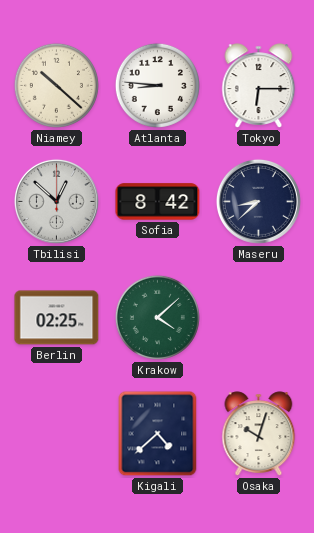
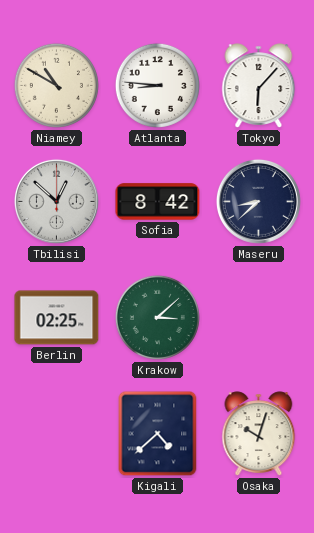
Niamey: 10:22 -> 10:50 (56, 85)
Tokyo: 6:15 -> 6:07 (259, 86)
Krakow: 4:08 -> 3:08 (157, 317)
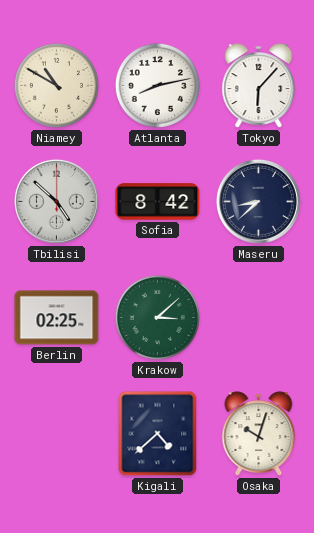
Atlanta: 8:46 -> 8:13 (157, 85)
Tbilisi: 12:52 -> 4:52 (56, 201)
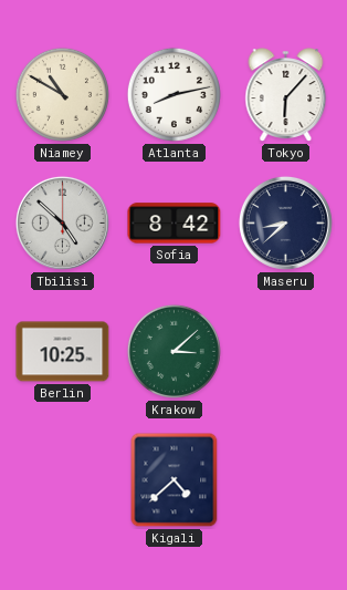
Berlin: 02:25 -> 10:25 (63, 352)
Osaka: 10:03 -> none (259, 434)
